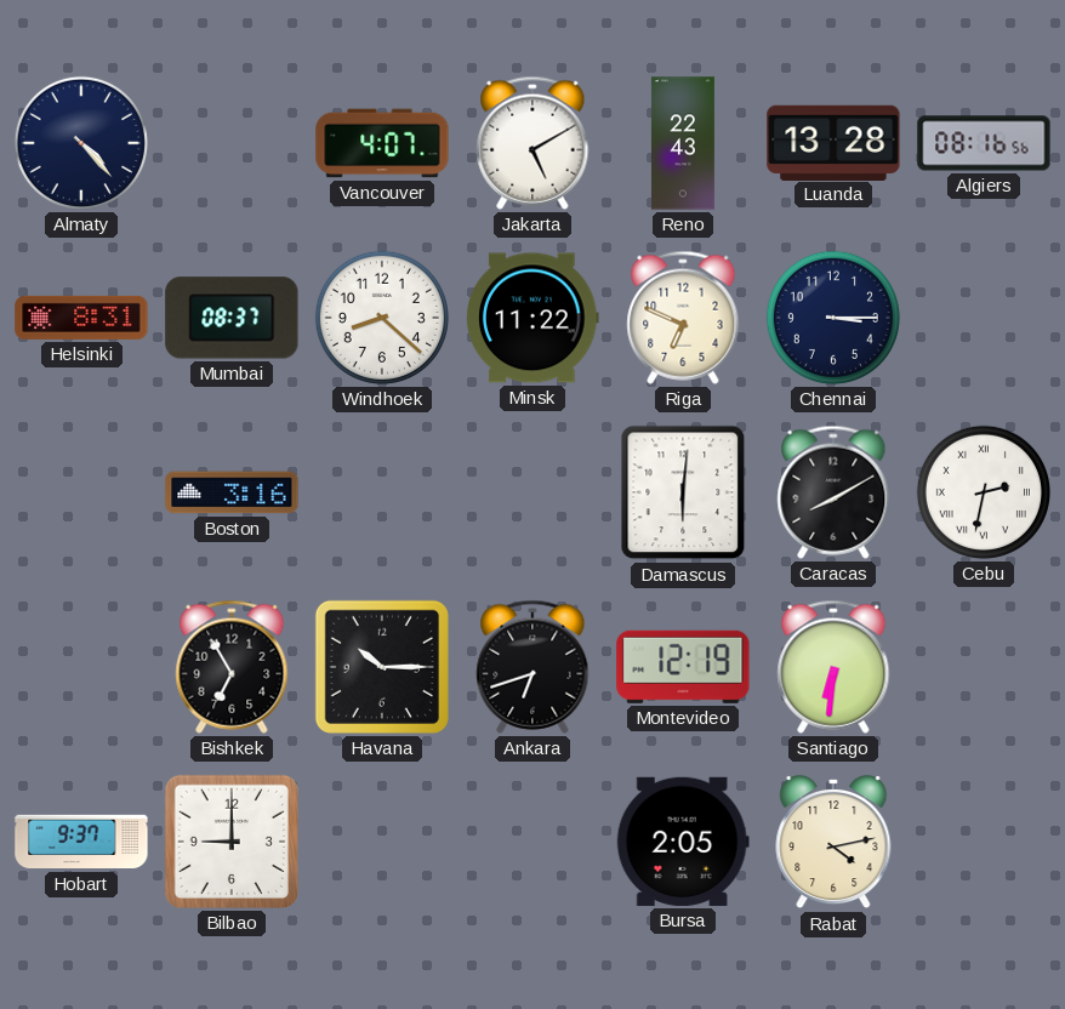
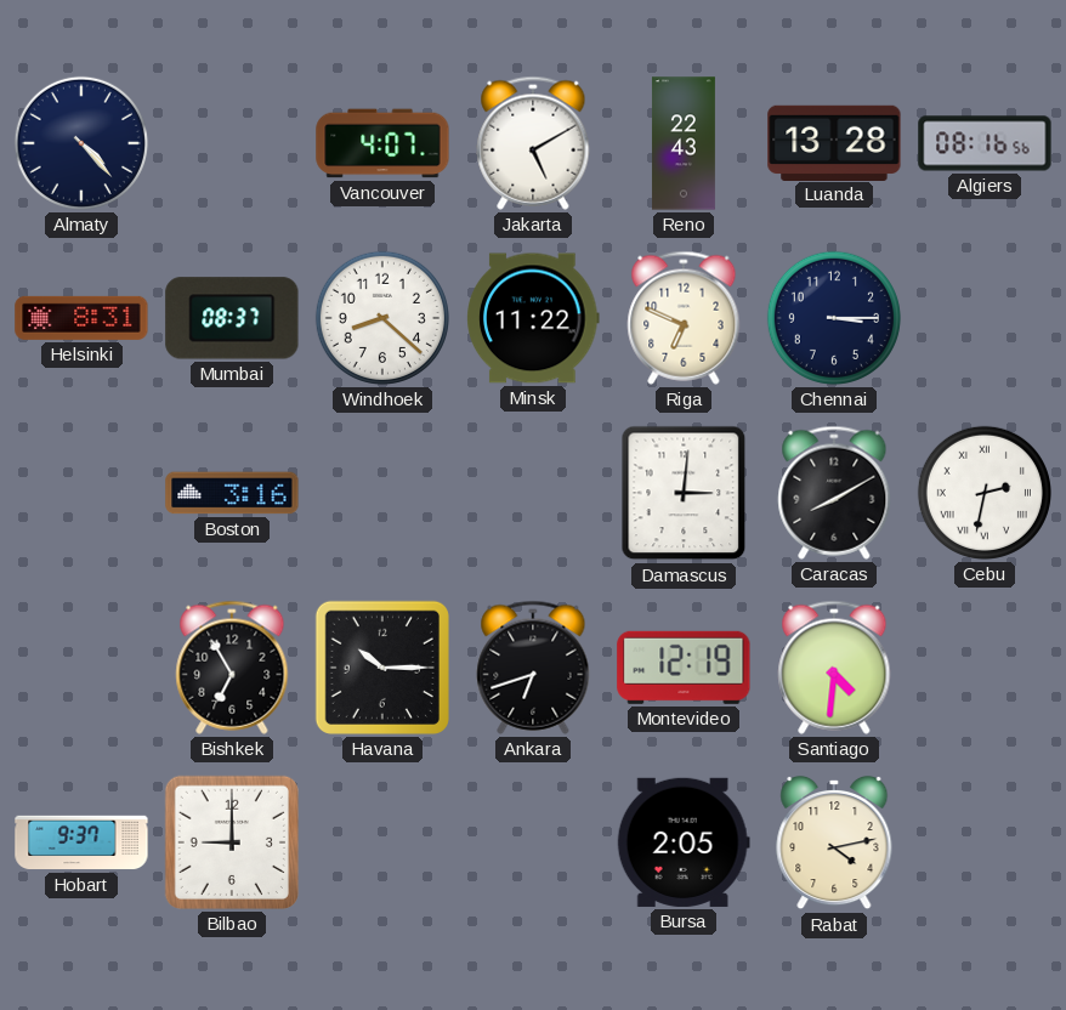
Damascus: 6:01 -> 3:01 (684, 493)
Santiago: 6:31 -> 4:31 (834, 668)
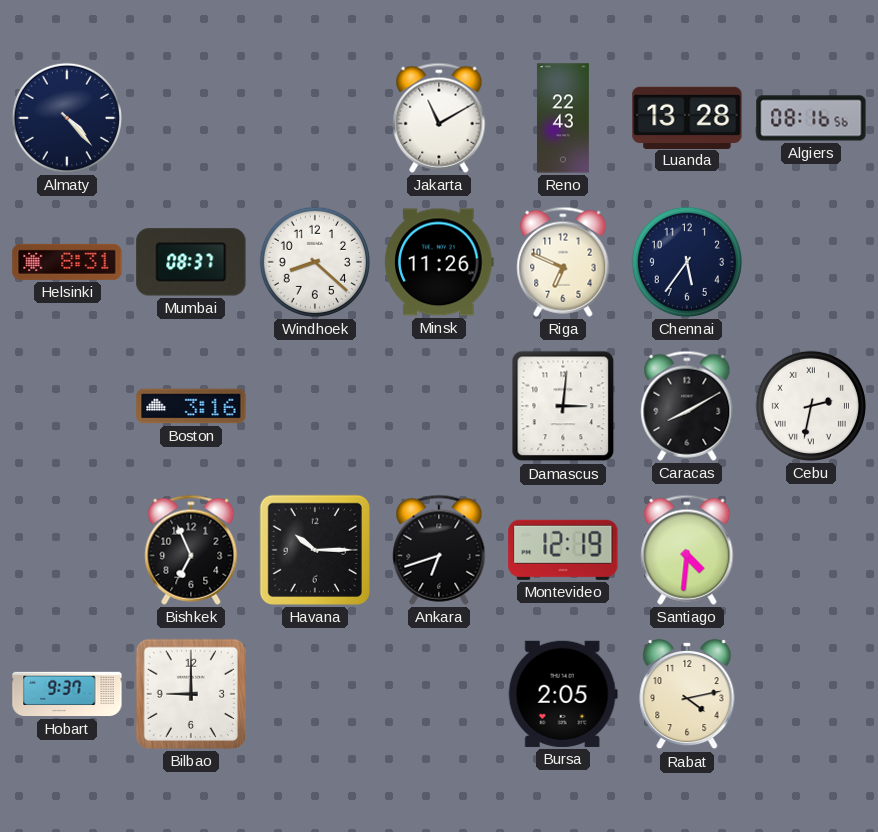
Vancouver: 4:07 -> none (382, 143)
Jakarta: 5:10 -> 11:10 (439, 118)
Minsk: 11:22 -> 11:26 (439, 262)
Chennai: 3:15 -> 5:36 (687, 262)
Bishkek: 6:55 -> 6:56 (191, 550)
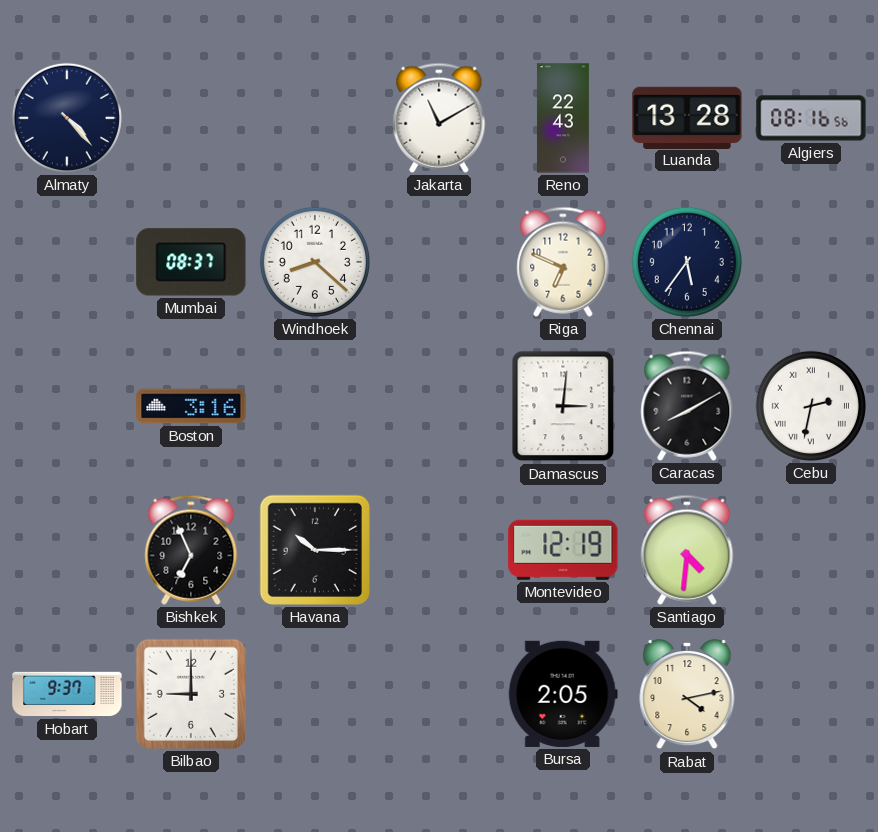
Helsinki: 8:31 -> none (67, 262)
Minsk: 11:26 -> none (439, 262)
Ankara: 6:42 -> none (439, 550)
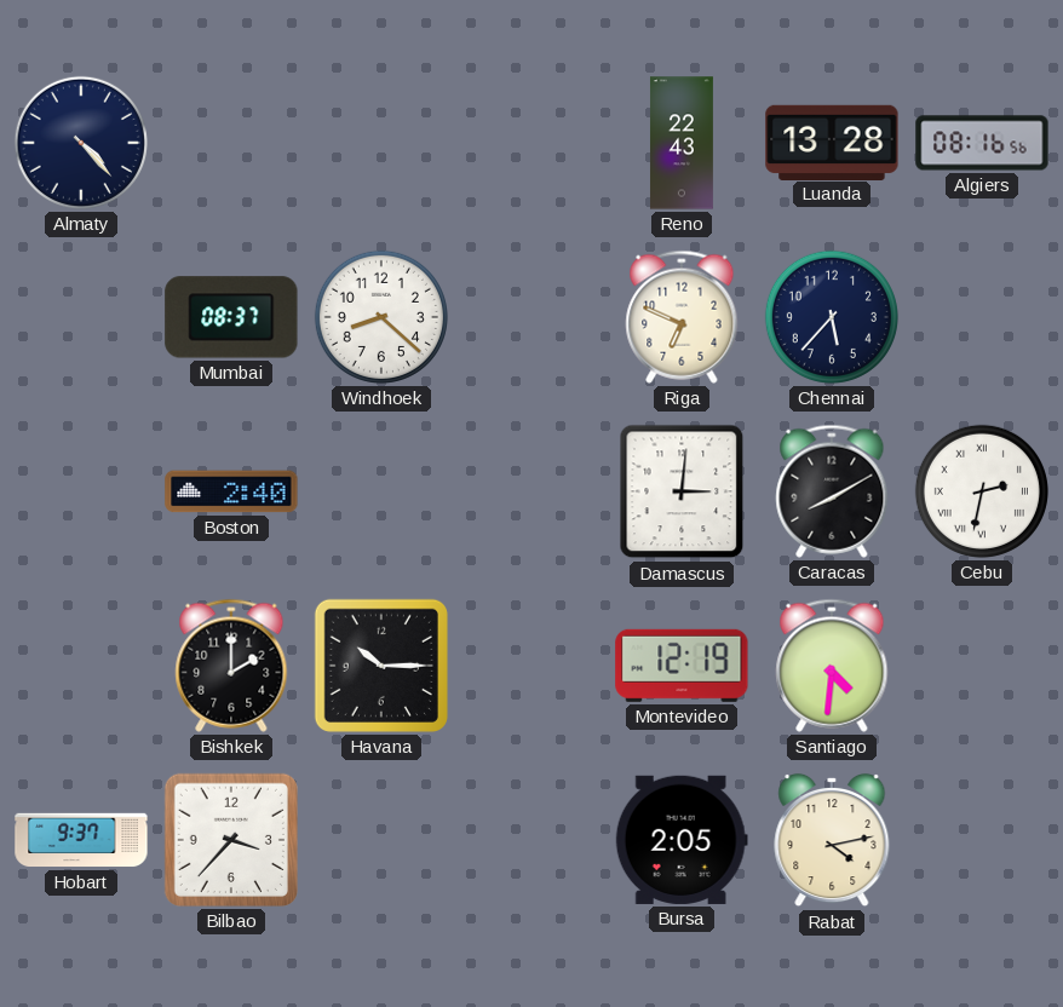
Jakarta: 11:10 -> none (439, 118)
Chennai: 5:36 -> 5:37 (832, 317)
Boston: 3:16 -> 2:40 (231, 491)
Bishkek: 6:56 -> 2:00 (231, 666)
Bilbao: 9:00 -> 3:37 (231, 840)
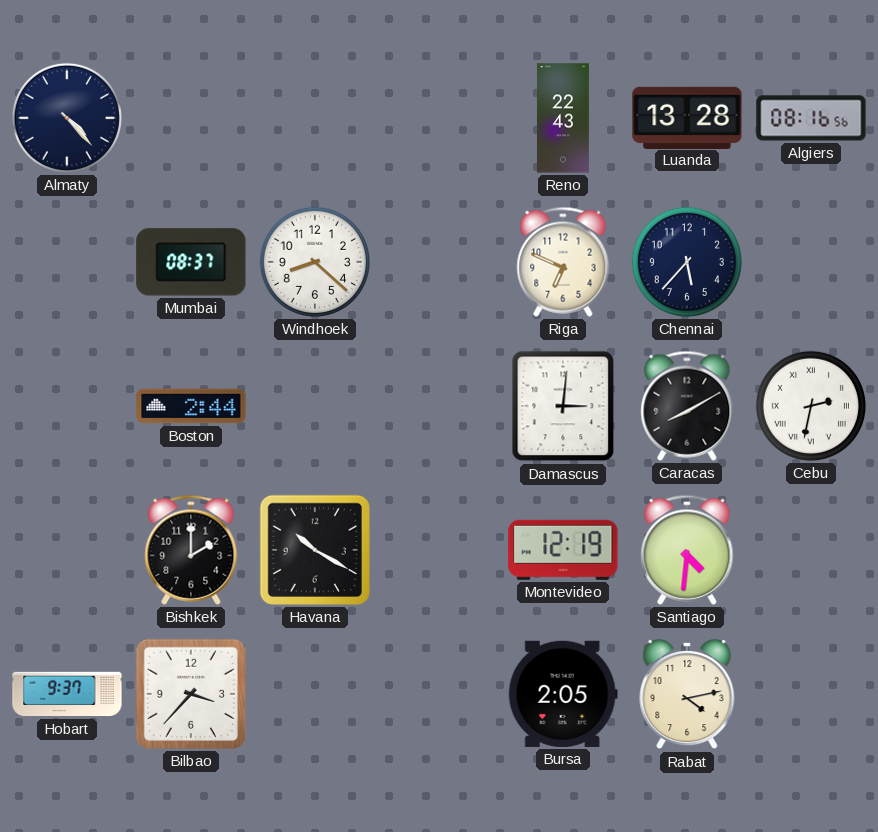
Boston: 2:40 -> 2:44 (191, 406)
Havana: 10:15 -> 10:20 (315, 550)
